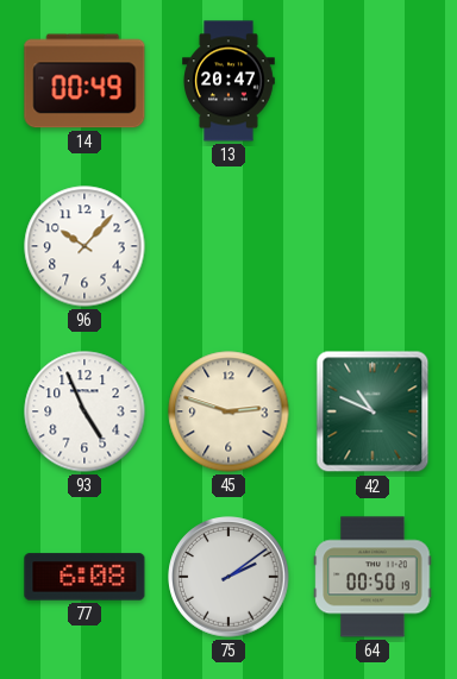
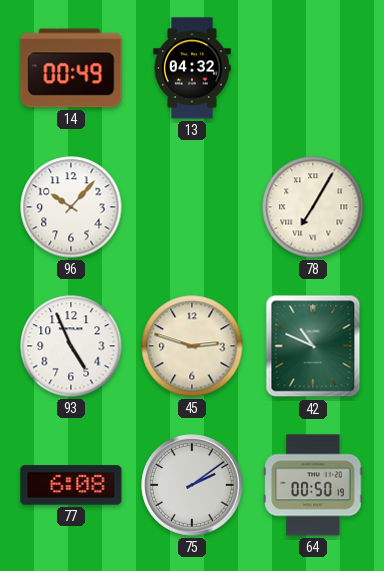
13: 20:47 -> 04:32 (193, 68)
78: none -> 7:05 (313, 207)
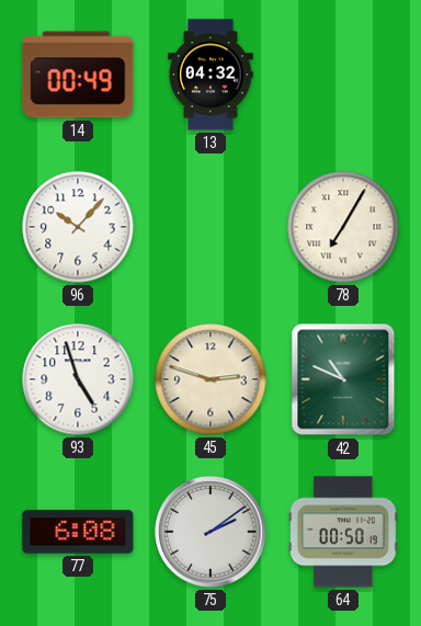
93: 4:56 -> 4:57 (78, 379)
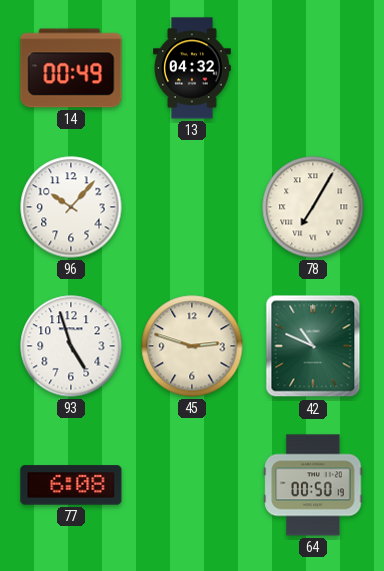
75: 2:09 -> none (210, 532)
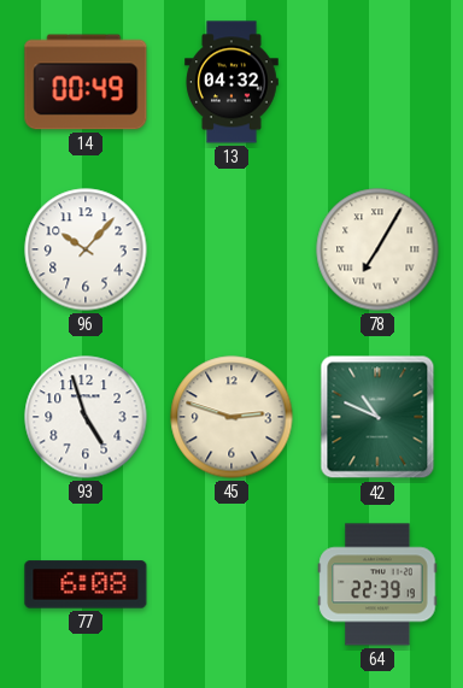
64: 00:50 -> 22:39 (377, 584)
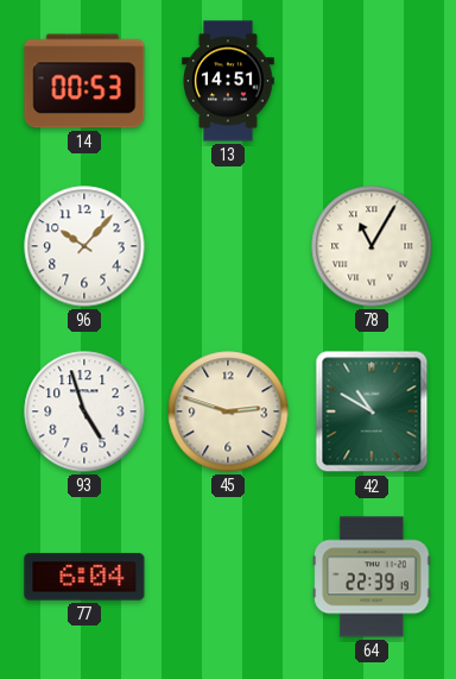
14: 00:49 -> 00:53 (84, 81)
13: 04:32 -> 14:51 (229, 81)
78: 7:05 -> 11:05 (372, 246)
42: 10:49 -> 10:50 (372, 411)
77: 6:08 -> 6:04 (84, 577)
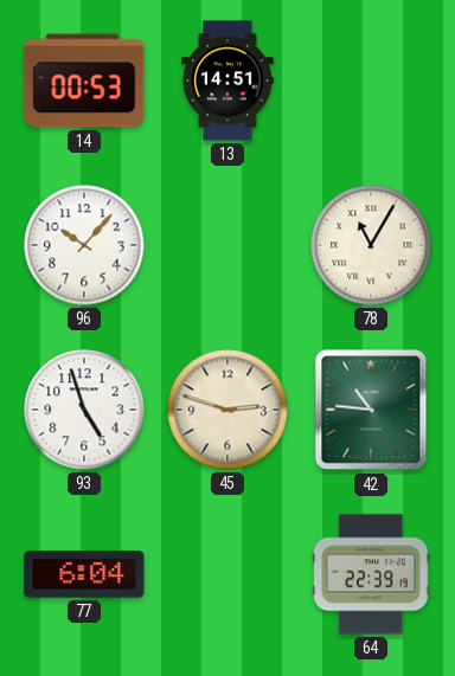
42: 10:50 -> 10:46 (371, 410)
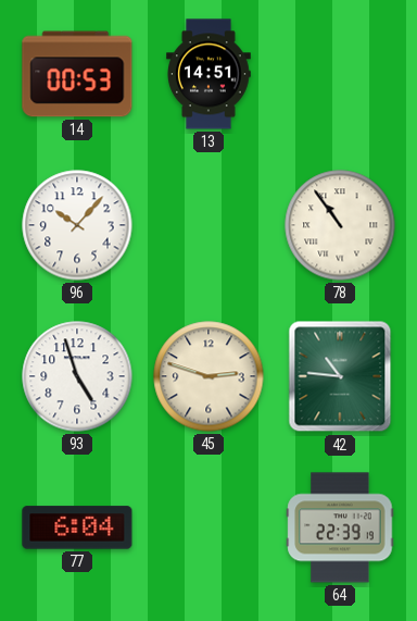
78: 11:05 -> 10:54 (340, 225)
